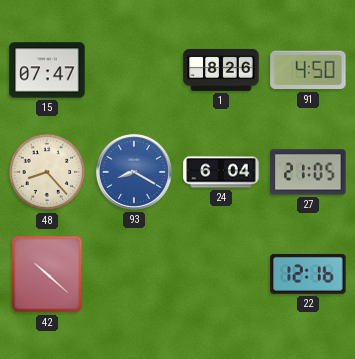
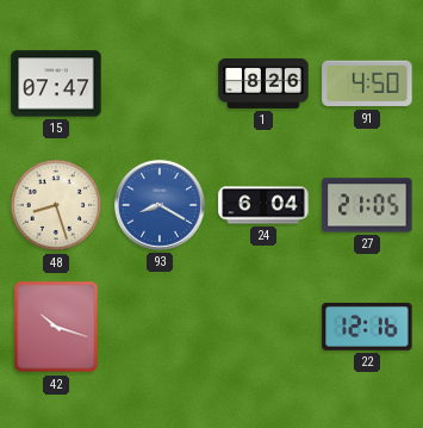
48: 8:23 -> 8:27 (56, 205)
42: 10:22 -> 10:18 (56, 327)
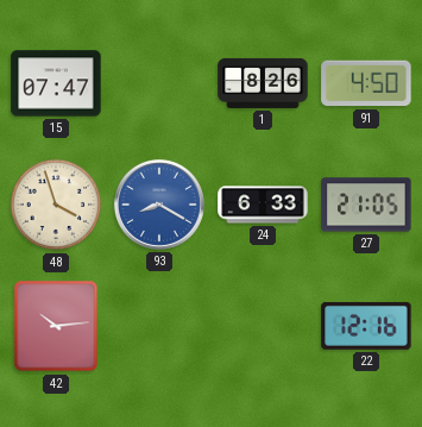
48: 8:27 -> 3:57 (56, 205)
24: 6:04 -> 6:33 (263, 205)
42: 10:18 -> 10:14 (56, 326)
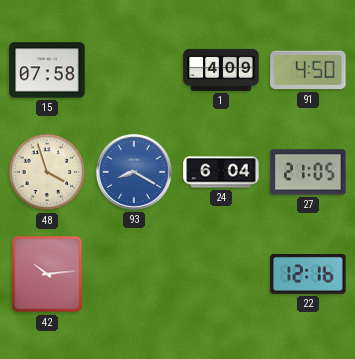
15: 07:47 -> 07:58 (47, 70)
1: 8:26 -> 4:09 (221, 70)
24: 6:33 -> 6:04 (221, 172)
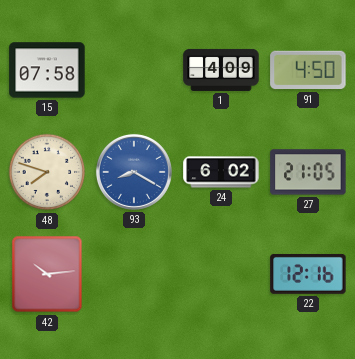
48: 3:57 -> 7:48 (47, 172)
24: 6:04 -> 6:02 (221, 172)
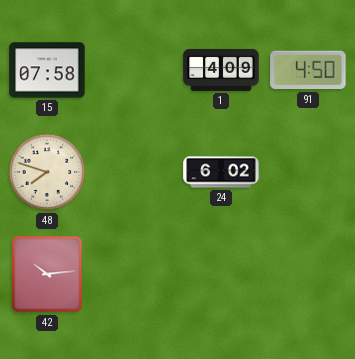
93: 8:20 -> none (134, 172)
27: 21:05 -> none (308, 172)
22: 12:16 -> none (308, 274)
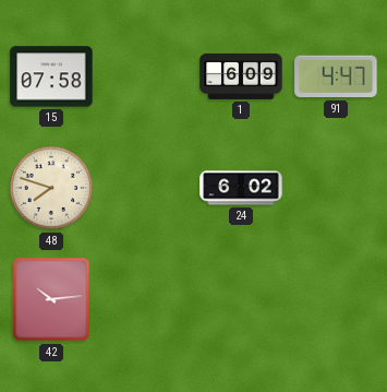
1: 4:09 -> 6:09 (241, 76)
91: 4:50 -> 4:47 (336, 76)
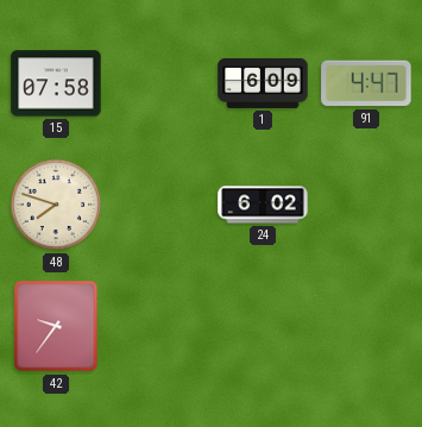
42: 10:14 -> 9:36 (56, 326)
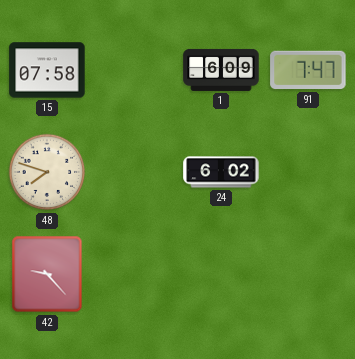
91: 4:47 -> 7:47 (308, 70)
42: 9:36 -> 9:23 (47, 274)
